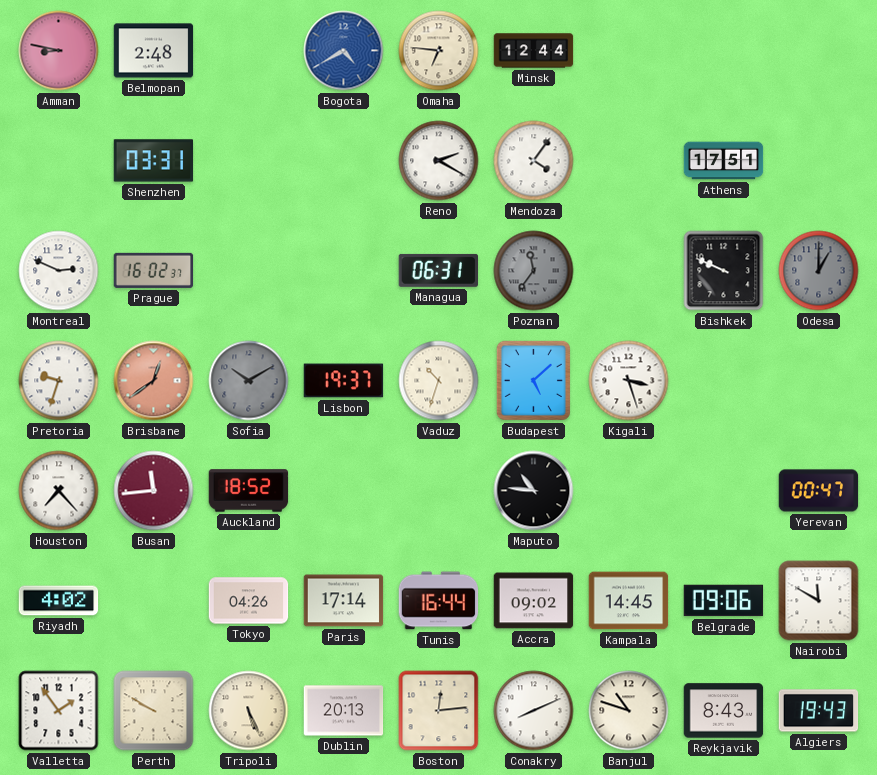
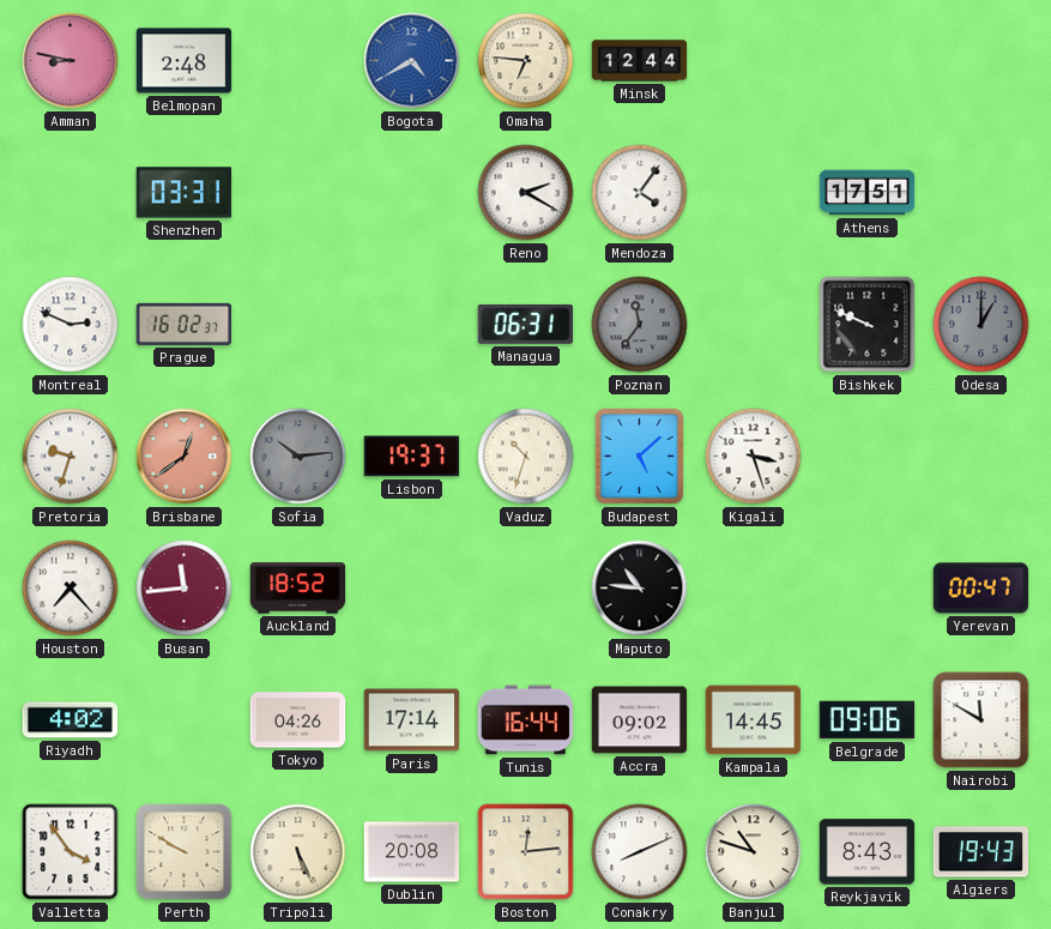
Sofia: 10:10 -> 10:14 (298, 457)
Valletta: 1:54 -> 3:54 (71, 852)
Dublin: 20:13 -> 20:08 (412, 852)
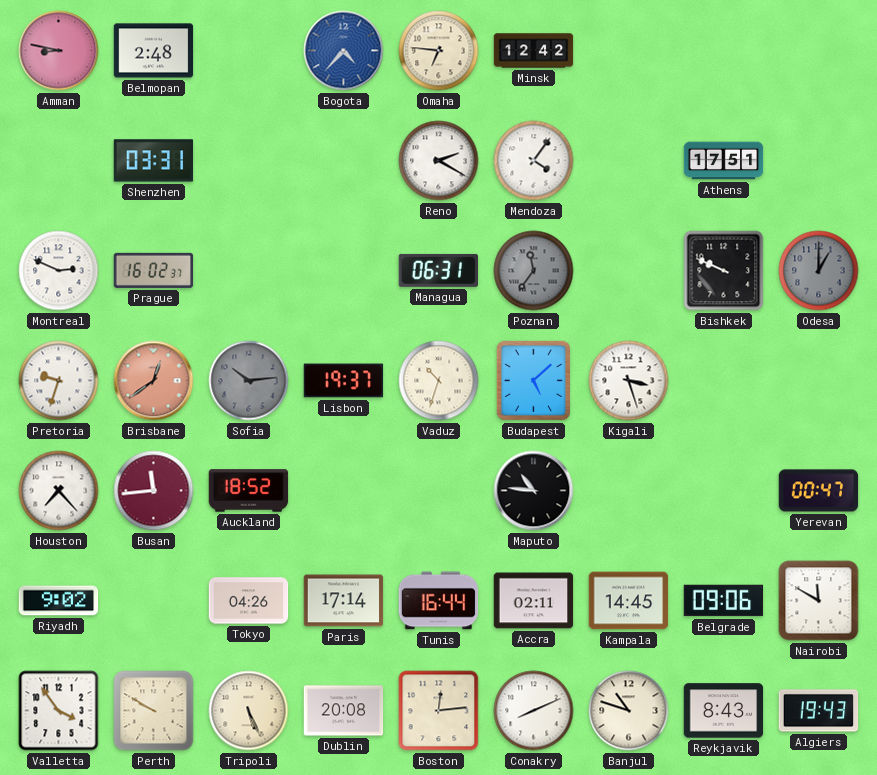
Bogota: 4:40 -> 4:37 (344, 51)
Minsk: 12:44 -> 12:42 (534, 51)
Riyadh: 4:02 -> 9:02 (59, 601)
Accra: 09:02 -> 02:11 (534, 601)
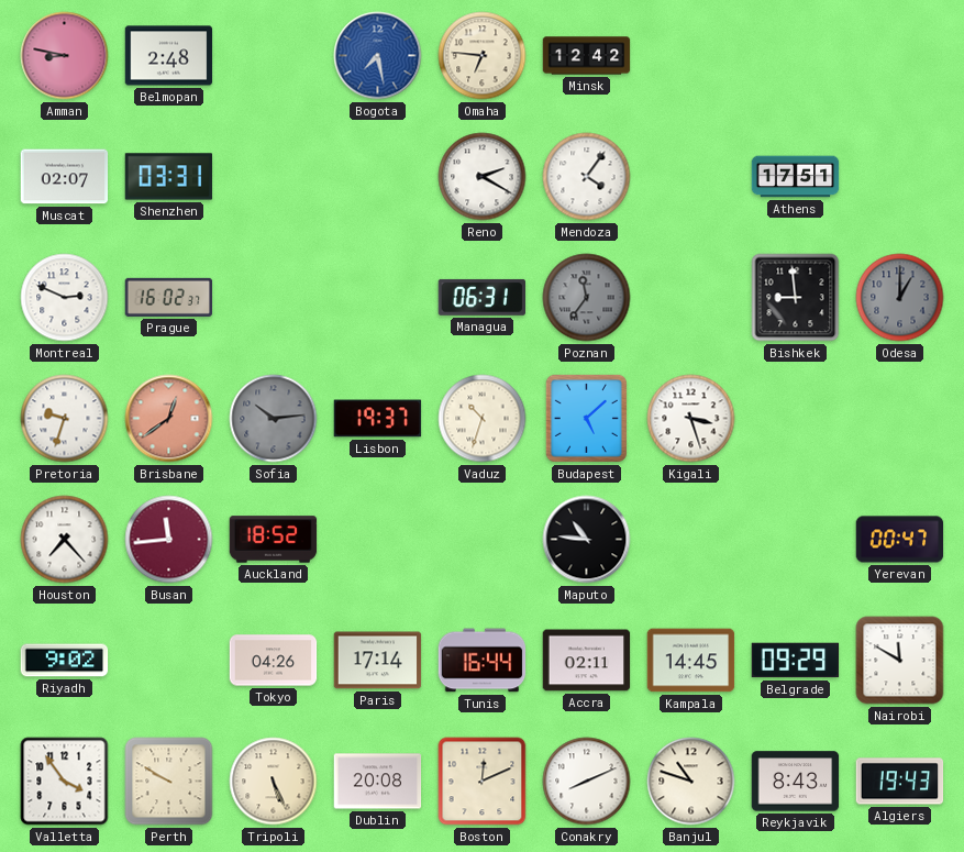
Bogota: 4:37 -> 7:28 (378, 56)
Muscat: none -> 02:07 (65, 177)
Bishkek: 9:49 -> 8:59 (796, 298)
Belgrade: 09:06 -> 09:29 (796, 661)
Boston: 12:14 -> 12:11 (483, 782)
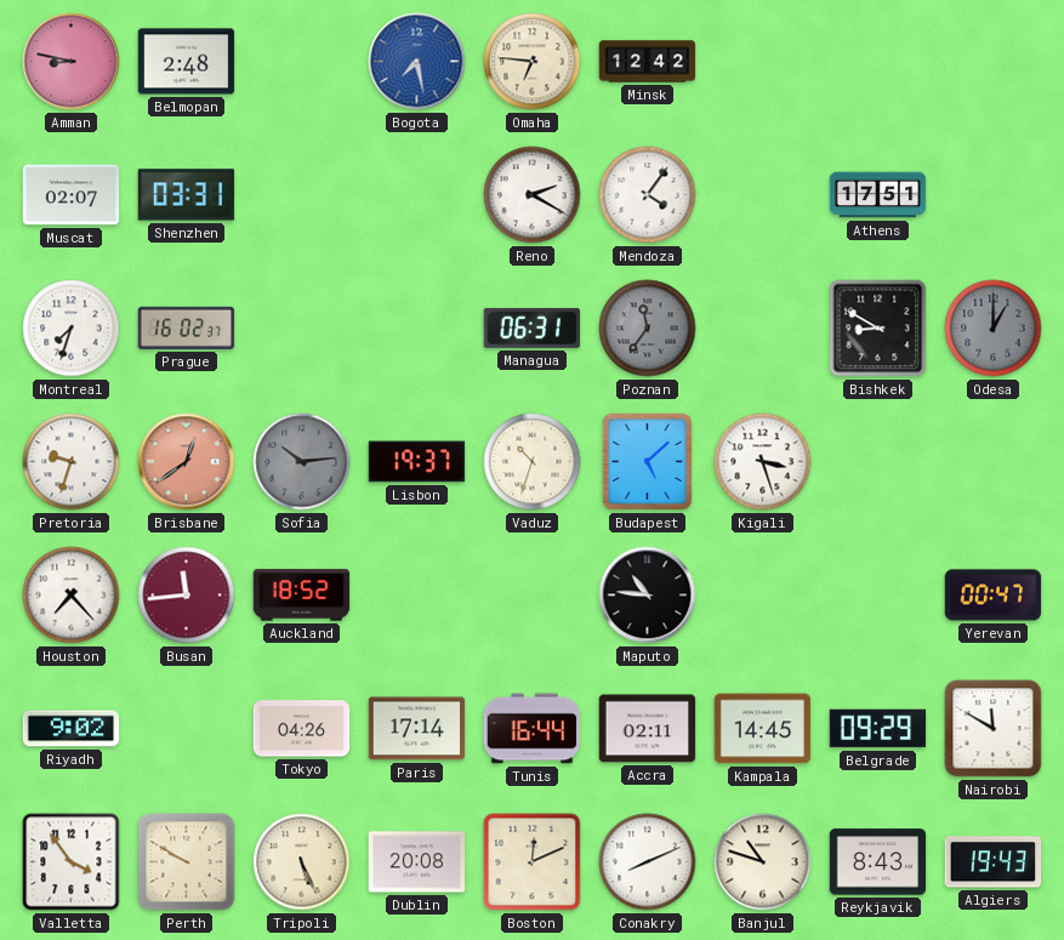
Montreal: 2:49 -> 7:33 (72, 329)
Bishkek: 8:59 -> 8:50 (878, 329)
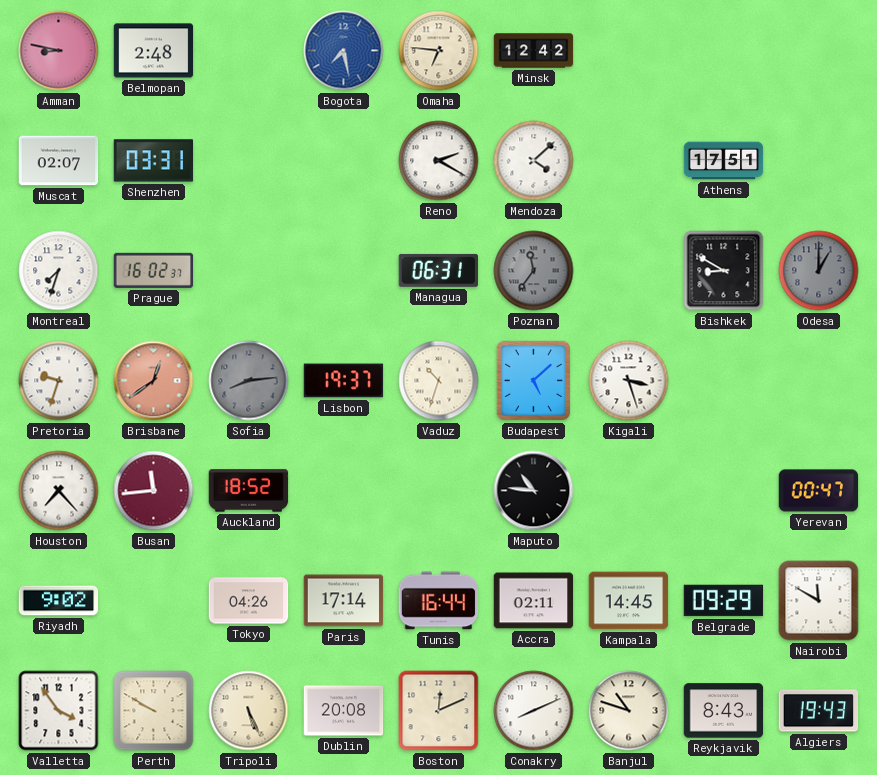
Mendoza: 4:06 -> 4:08 (534, 161)
Sofia: 10:14 -> 8:14 (249, 381)
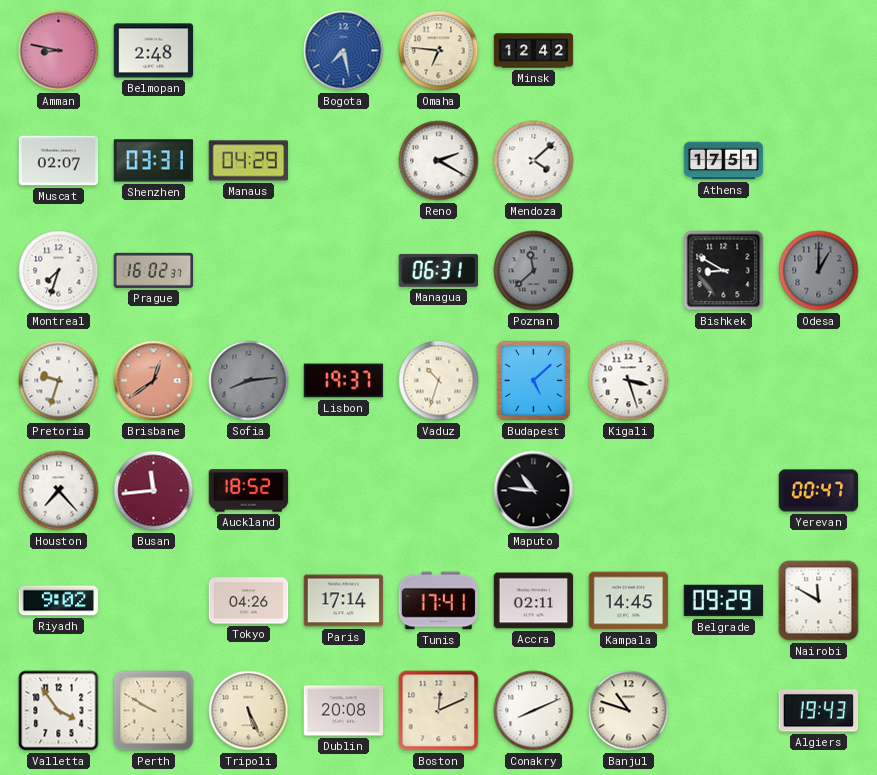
Manaus: none -> 04:29 (249, 161)
Poznan: 11:36 -> 11:38 (534, 271)
Tunis: 16:44 -> 17:41 (439, 601)
Reykjavik: 8:43 -> none (724, 711)
